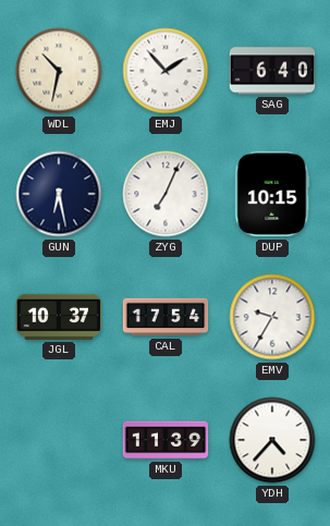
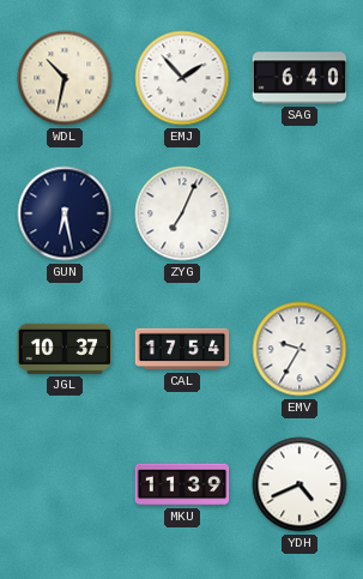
DUP: 10:15 -> none (272, 194)
YDH: 4:37 -> 4:41 (300, 484)
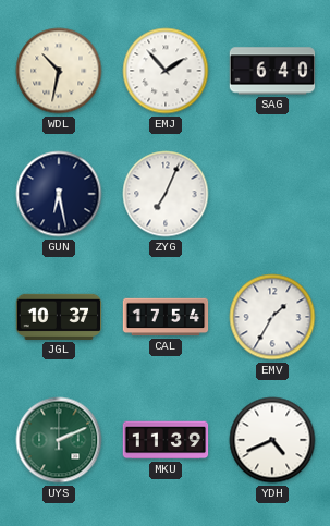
EMV: 9:35 -> 1:35 (272, 317)
UYS: none -> 2:11 (59, 440)
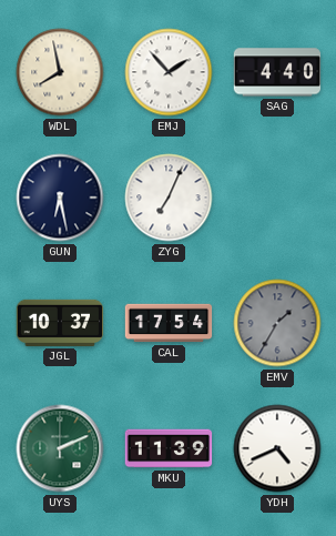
WDL: 10:32 -> 7:58 (60, 72)
SAG: 6:40 -> 4:40 (277, 72)
EMV dial: white -> grey (277, 323)
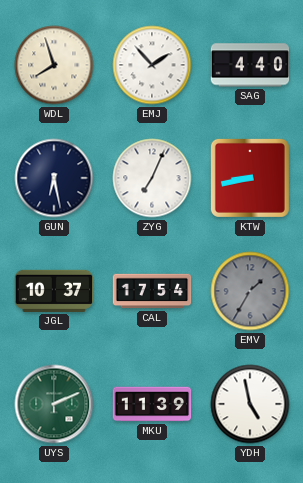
WDL: 7:58 -> 7:57 (54, 65)
KTW: none -> 8:43 (250, 178)
YDH: 4:41 -> 4:58 (250, 404)
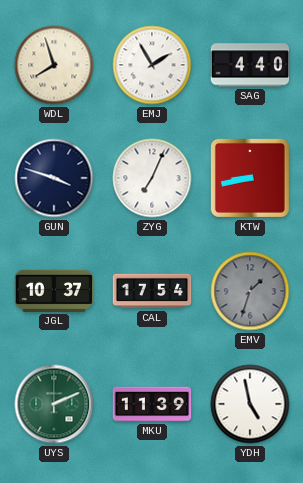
EMJ: 1:53 -> 1:55 (152, 65)
GUN: 6:28 -> 3:48 (54, 178)
EMV: 1:35 -> 1:33 (250, 291)
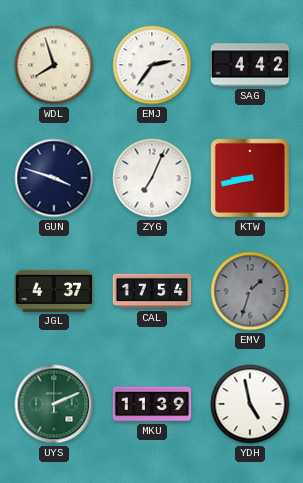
EMJ: 1:55 -> 2:36 (152, 65)
SAG: 4:40 -> 4:42 (250, 65)
JGL: 10:37 -> 4:37 (54, 291)
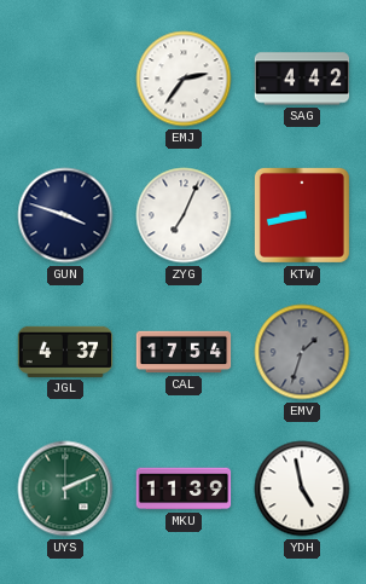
WDL: 7:57 -> none (54, 65)
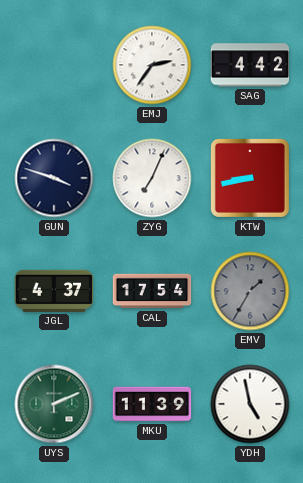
EMV: 1:33 -> 1:35 (250, 291)
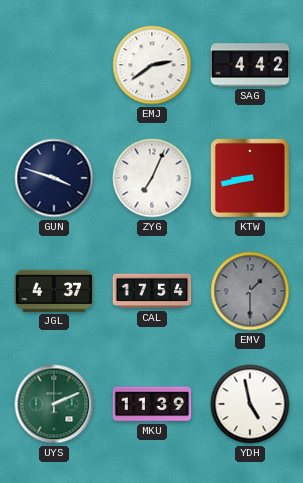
EMJ: 2:36 -> 2:39 (152, 65)
EMV: 1:35 -> 1:30 (250, 291)
